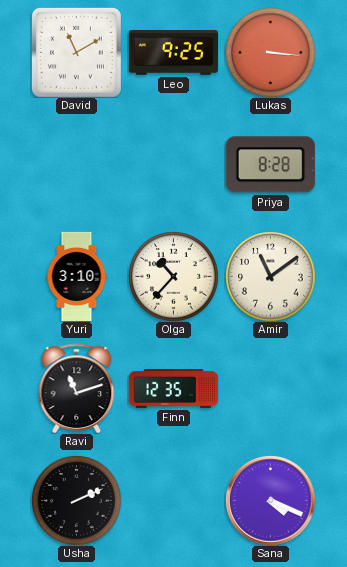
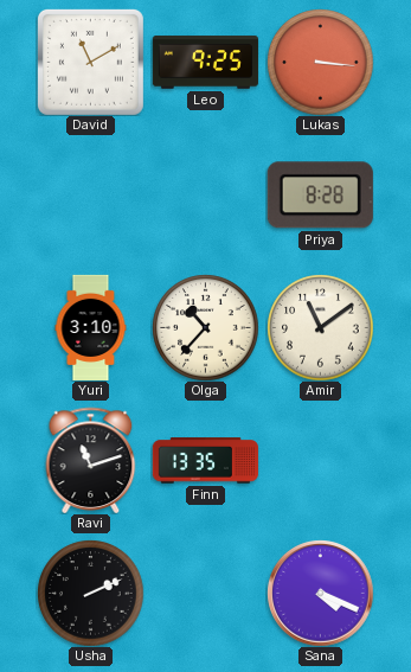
Finn: 12:35 -> 13:35 (205, 461)
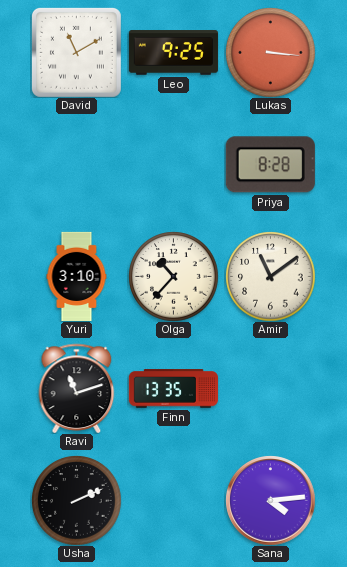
Sana: 4:19 -> 4:14 (270, 500)
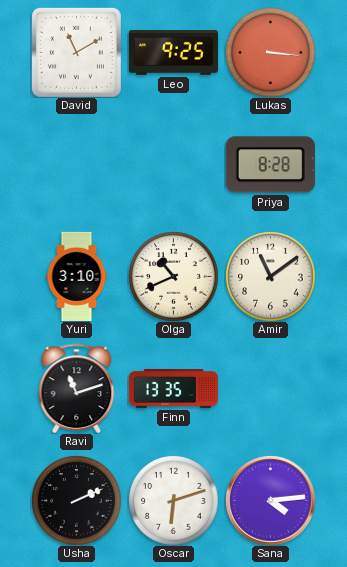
Olga: 10:37 -> 10:41 (173, 276)
Oscar: none -> 6:12 (173, 500)
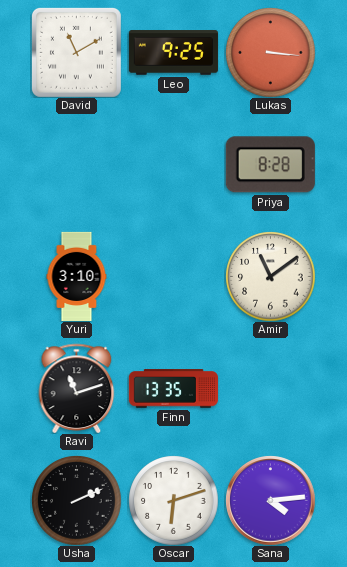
Olga: 10:41 -> none (173, 276)
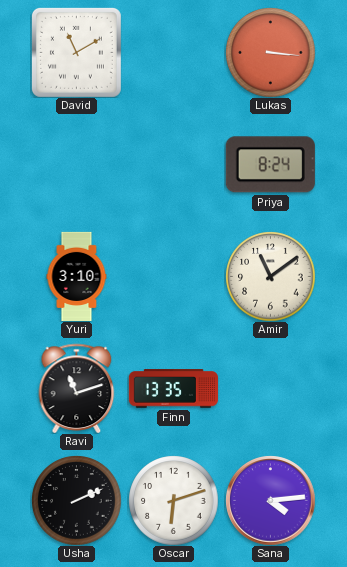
Leo: 9:25 -> none (173, 53)
Priya: 8:28 -> 8:24 (270, 165)
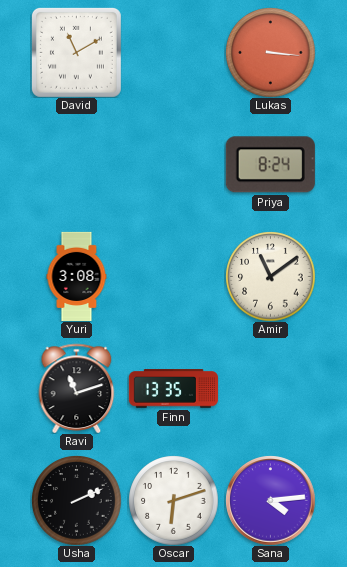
Yuri: 3:10 -> 3:08 (77, 276)
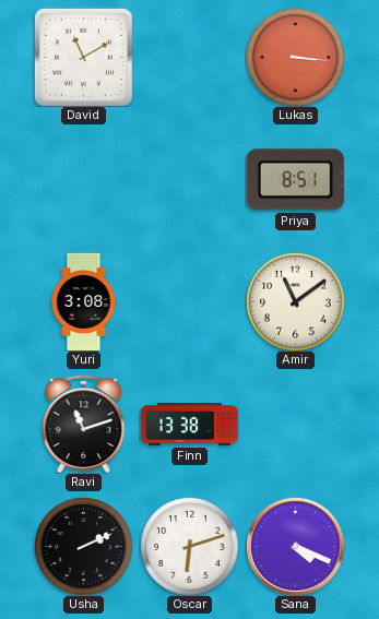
Priya: 8:24 -> 8:51 (295, 180)
Finn: 13:35 -> 13:38 (189, 425)
Sana: 4:14 -> 4:19 (295, 546)
